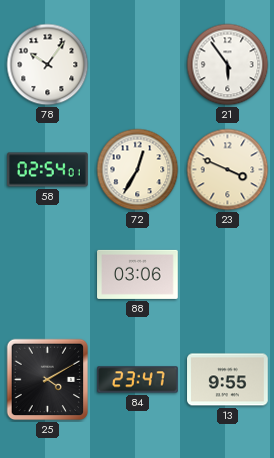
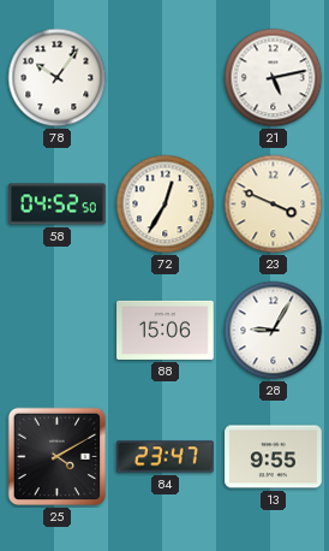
21: 5:54 -> 5:13 (274, 78)
58: 02:54 -> 04:52 (58, 205)
88: 03:06 -> 15:06 (166, 330)
28: none -> 9:05 (274, 331)
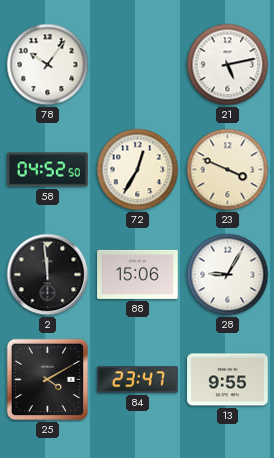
2: none -> 11:59 (48, 275)
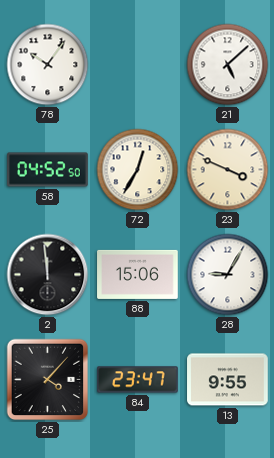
21: 5:13 -> 5:08 (228, 65)
25: 4:10 -> 4:07 (48, 380)
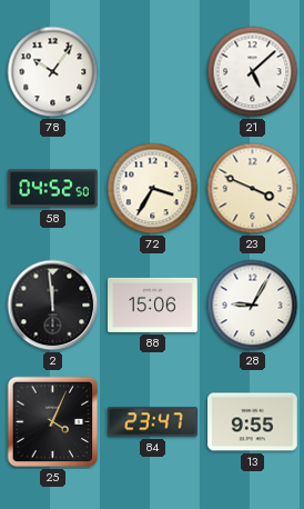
72: 12:35 -> 3:35 (153, 189)
25: 4:07 -> 4:04 (53, 422)
